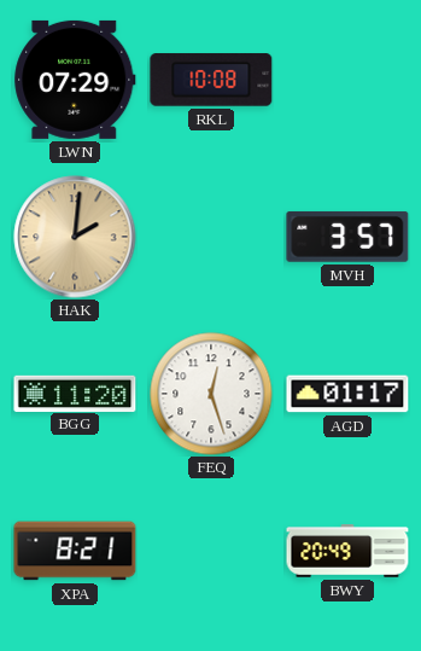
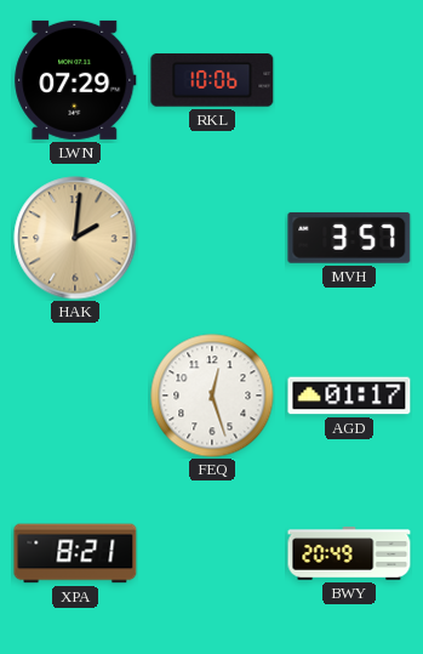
RKL: 10:08 -> 10:06 (212, 80)
BGG: 11:20 -> none (75, 393)
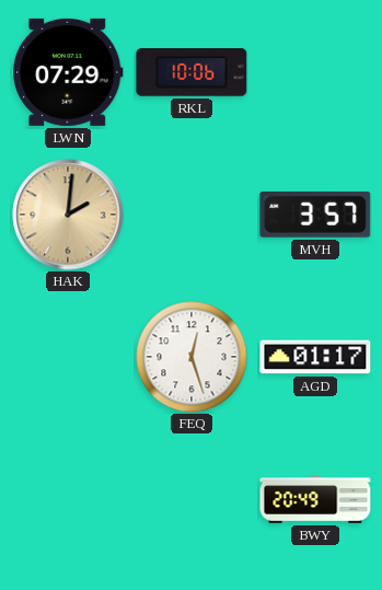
XPA: 8:21 -> none (75, 553)
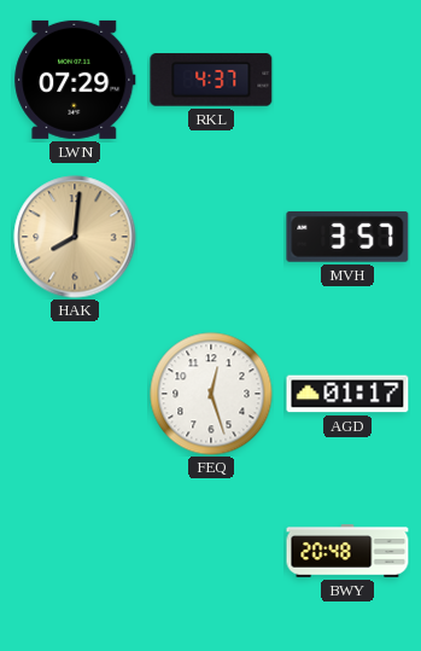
RKL: 10:06 -> 4:37 (211, 80)
HAK: 2:01 -> 8:01 (75, 237)
BWY: 20:49 -> 20:48 (347, 551)
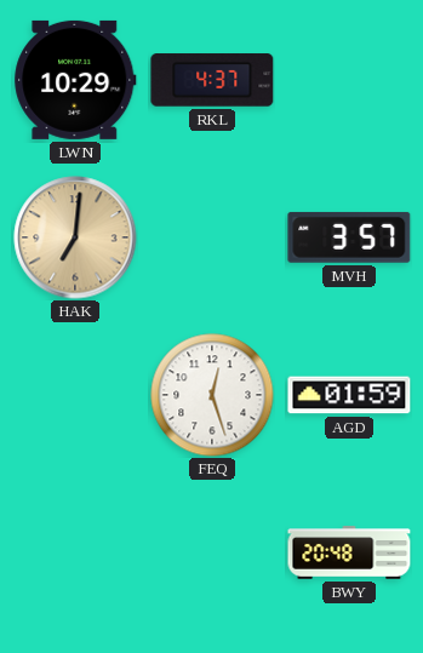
LWN: 07:29 -> 10:29 (75, 80)
HAK: 8:01 -> 7:01 (75, 237)
AGD: 01:17 -> 01:59 (349, 395)
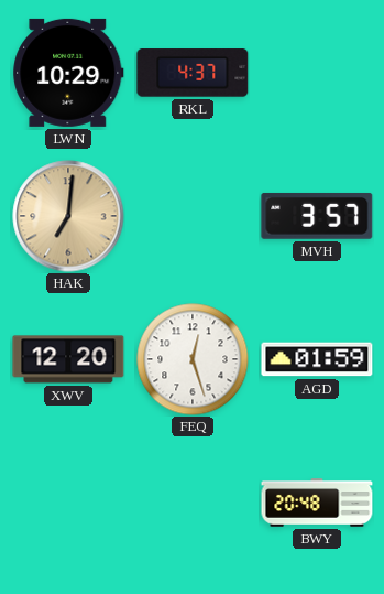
XWV: none -> 12:20 (68, 359)
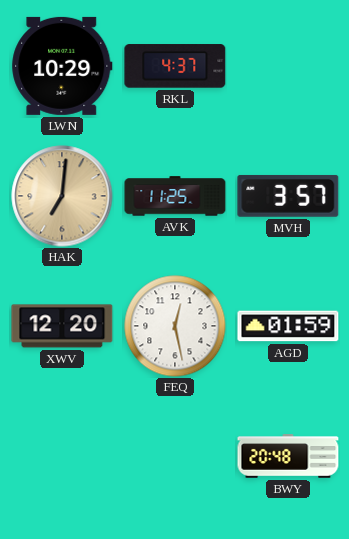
AVK: none -> 11:25 (175, 196)
FEQ: 12:27 -> 12:28 (175, 326)
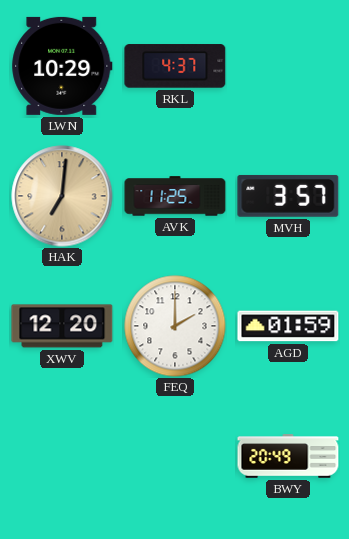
FEQ: 12:28 -> 2:00 (175, 326)
BWY: 20:48 -> 20:49 (288, 456)
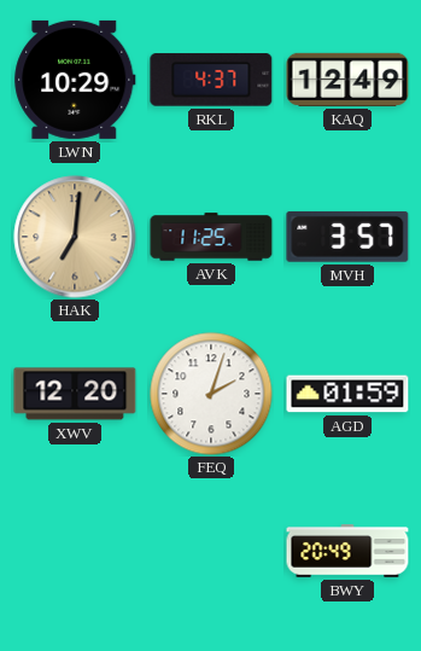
KAQ: none -> 12:49 (347, 80)
FEQ: 2:00 -> 2:03 (211, 394)
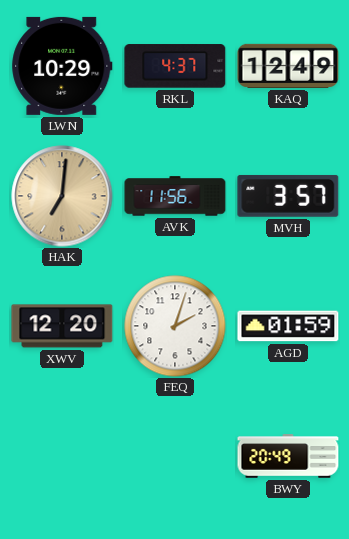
AVK: 11:25 -> 11:56 (175, 196)
